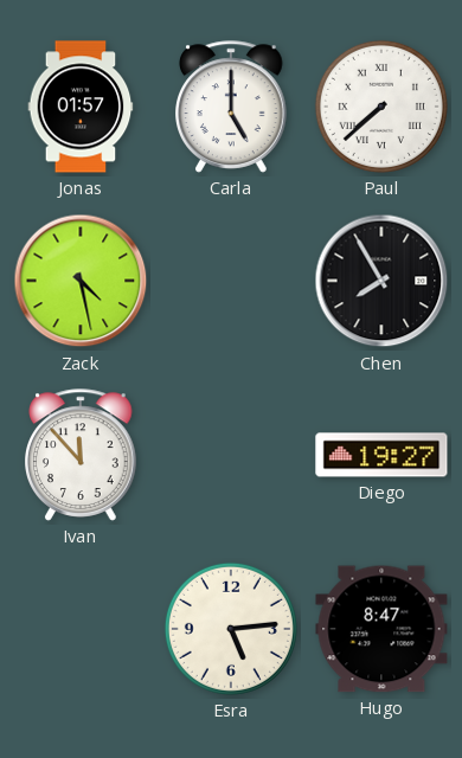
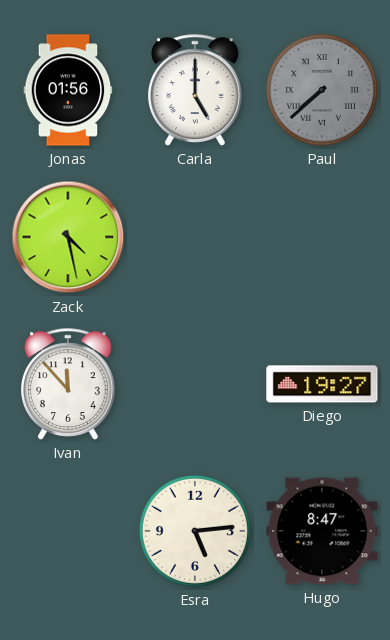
Jonas: 01:57 -> 01:56 (68, 90)
Paul dial: white -> grey (322, 90)
Chen: 7:55 -> none (381, 281)
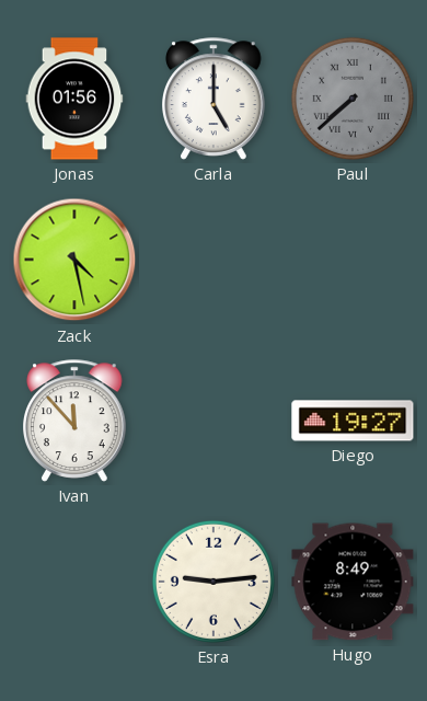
Esra: 5:14 -> 9:14 (214, 582)
Hugo: 8:47 -> 8:49 (353, 582)
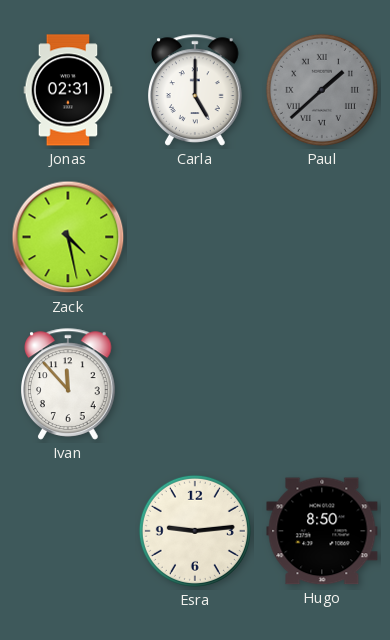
Jonas: 01:56 -> 02:31 (68, 90)
Paul: 7:38 -> 1:38 (322, 90)
Diego: 19:27 -> none (353, 421)
Hugo: 8:49 -> 8:50 (322, 531)
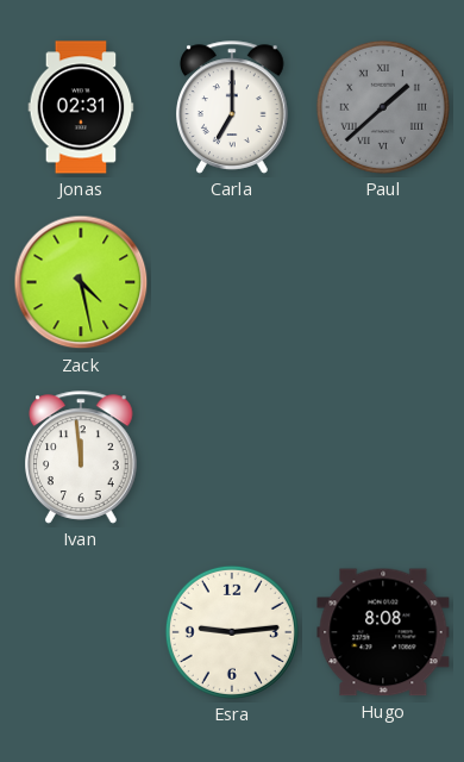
Carla: 5:00 -> 7:00 (233, 107)
Ivan: 11:53 -> 11:59 (82, 457)
Hugo: 8:50 -> 8:08 (383, 632)
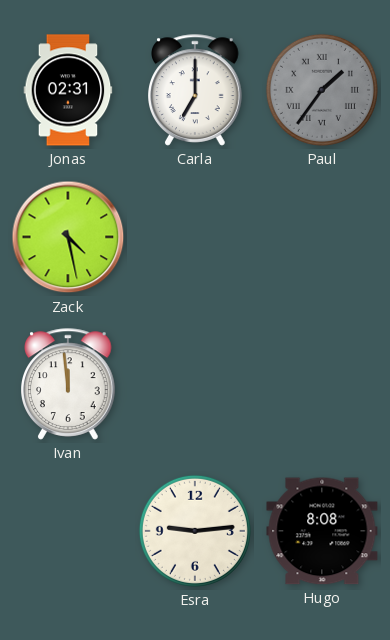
Paul: 1:38 -> 1:36 (322, 90)
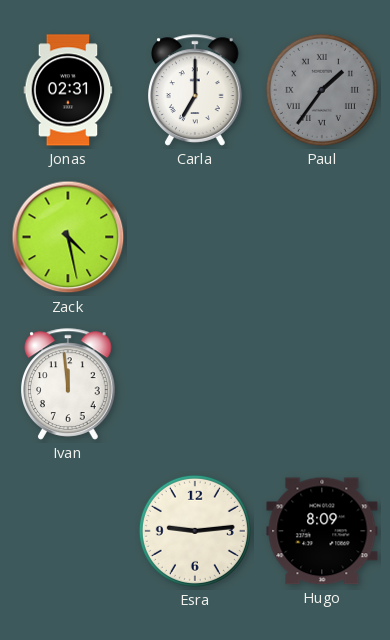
Hugo: 8:08 -> 8:09 (322, 531)
